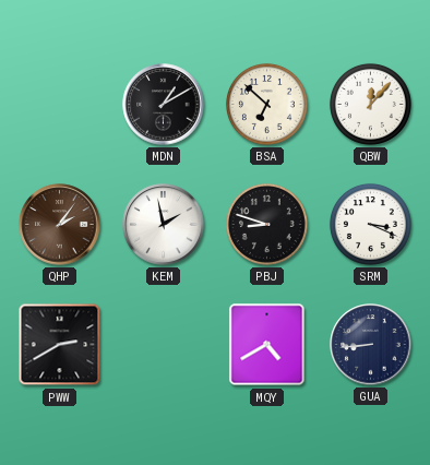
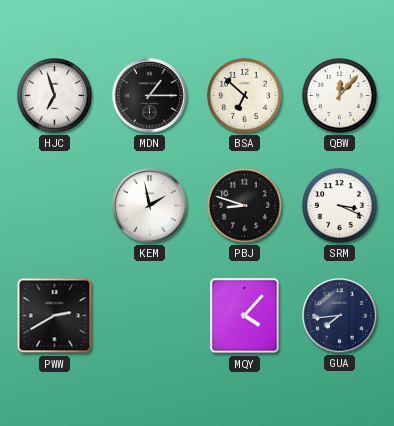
HJC: none -> 6:57 (54, 95)
MDN: 1:10 -> 1:15 (150, 96)
QHP: 2:06 -> none (60, 225)
MQY: 4:40 -> 4:07 (245, 316)
GUA: 8:44 -> 7:44 (340, 316)
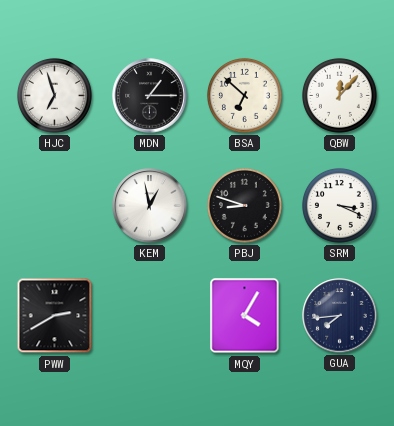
KEM: 1:58 -> 12:58 (150, 206)
MQY: 4:07 -> 4:05 (245, 316)
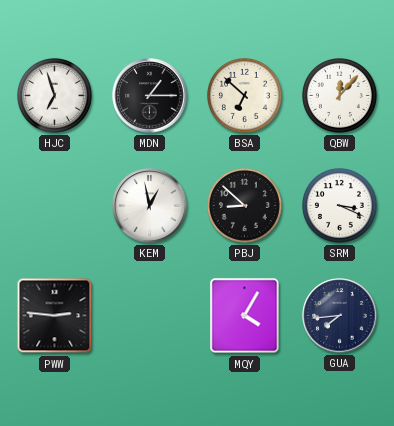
PBJ: 8:48 -> 8:52 (244, 205)
PWW: 2:40 -> 2:46 (55, 316)
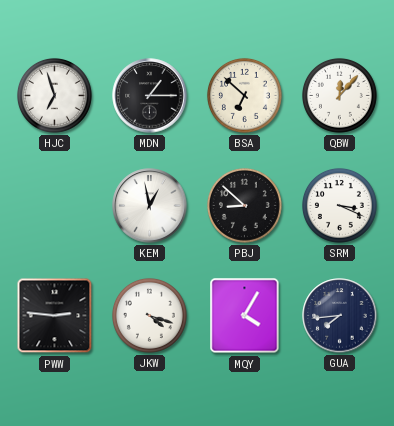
JKW: none -> 4:18 (149, 315)
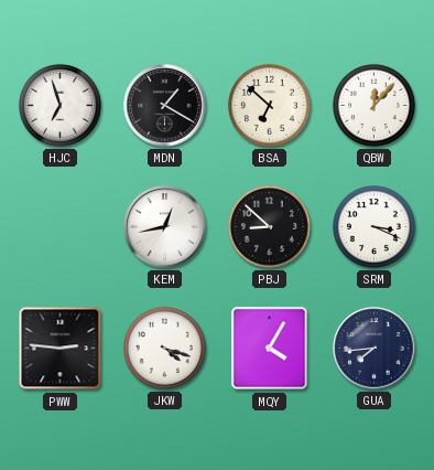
MDN: 1:15 -> 1:20 (165, 106)
KEM: 12:58 -> 12:43 (165, 227)
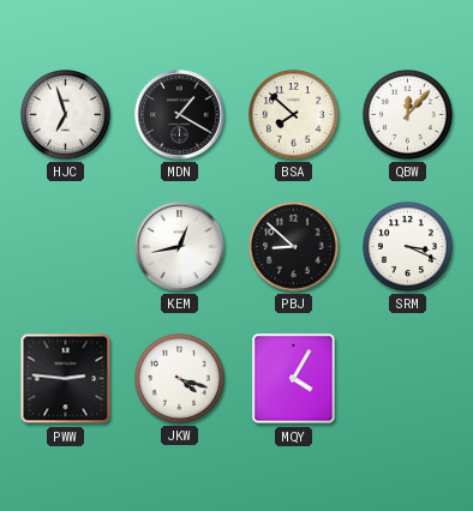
BSA: 6:52 -> 7:52 (293, 114)
GUA: 7:44 -> none (375, 349)
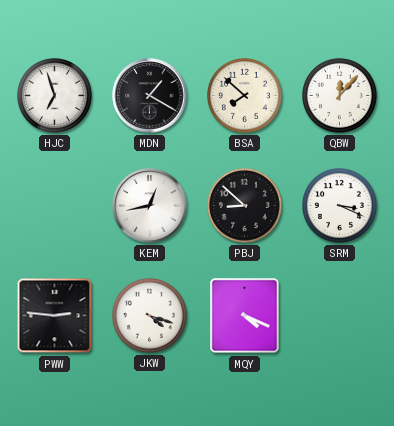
MQY: 4:05 -> 4:19 (245, 316)
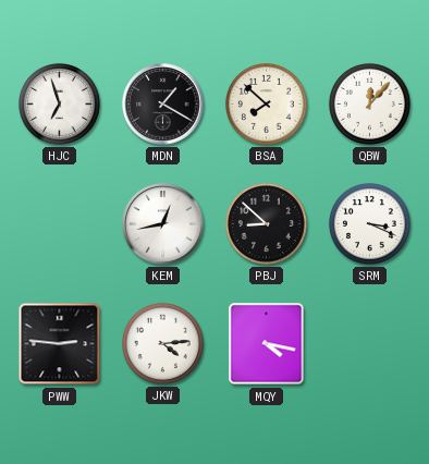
JKW: 4:18 -> 4:14 (162, 343)
MQY: 4:19 -> 4:17 (267, 344)
